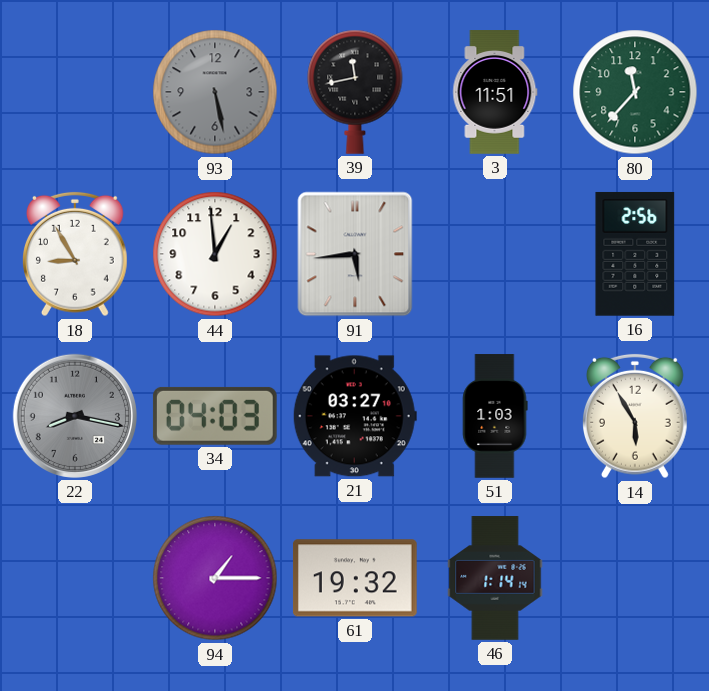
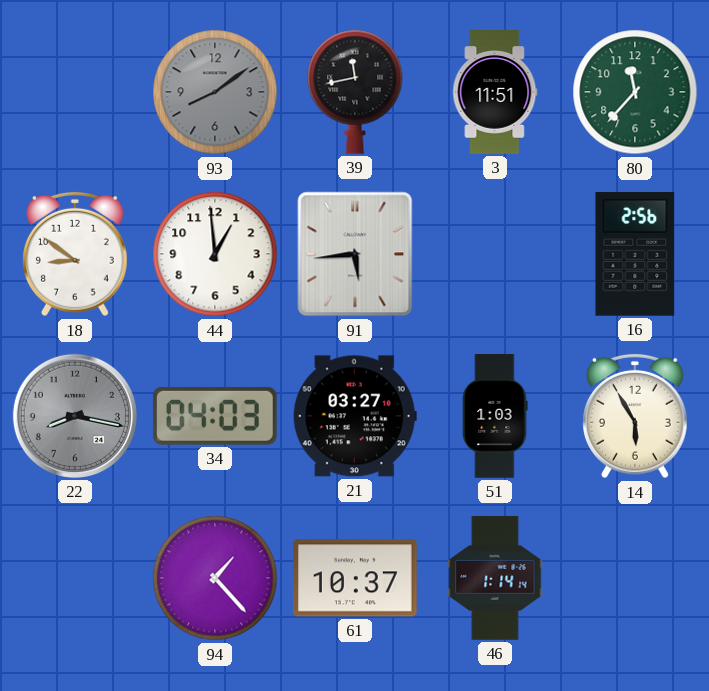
93: 5:28 -> 8:09 (215, 92)
18: 8:55 -> 8:51 (76, 254)
94: 1:15 -> 1:23 (215, 578)
61: 19:32 -> 10:37 (355, 578)
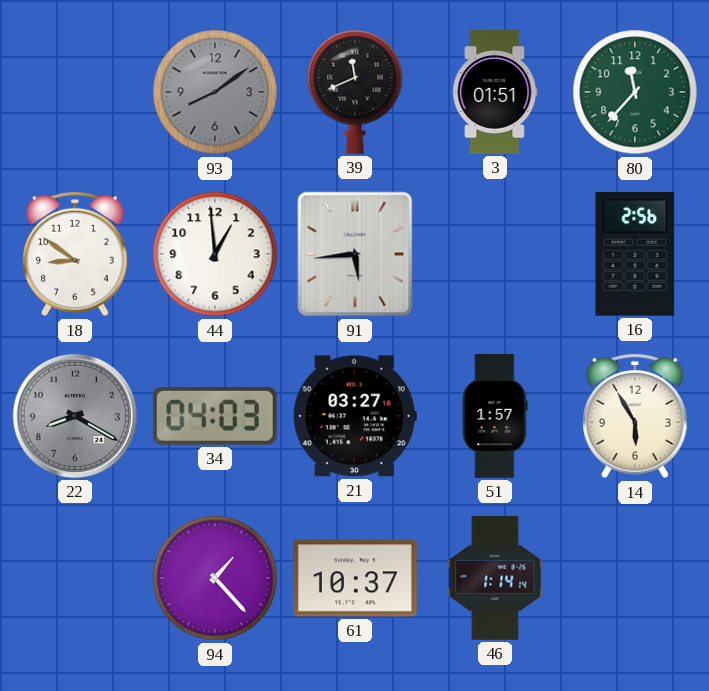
39: 11:43 -> 11:41 (355, 92)
3: 11:51 -> 01:51 (495, 92)
22: 8:17 -> 8:20 (75, 416)
51: 1:03 -> 1:57 (495, 416)
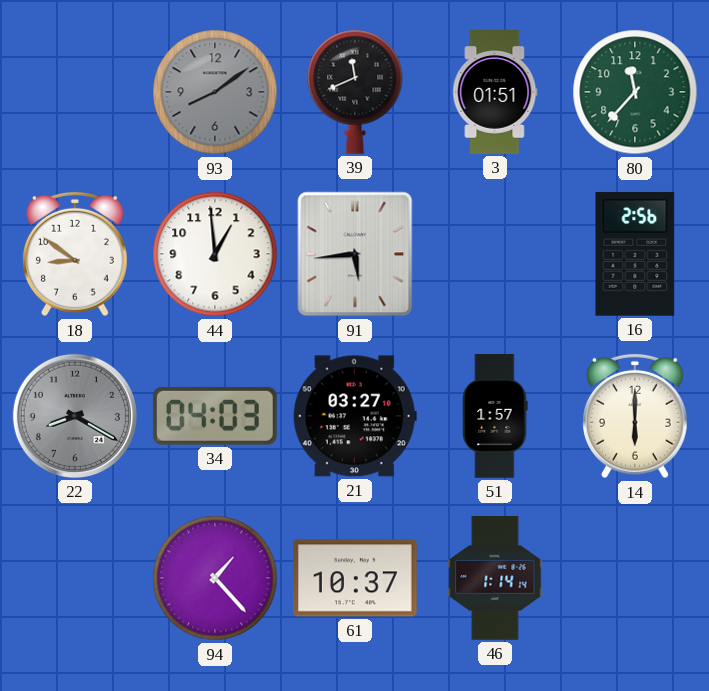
14: 5:55 -> 6:00 (636, 416)
